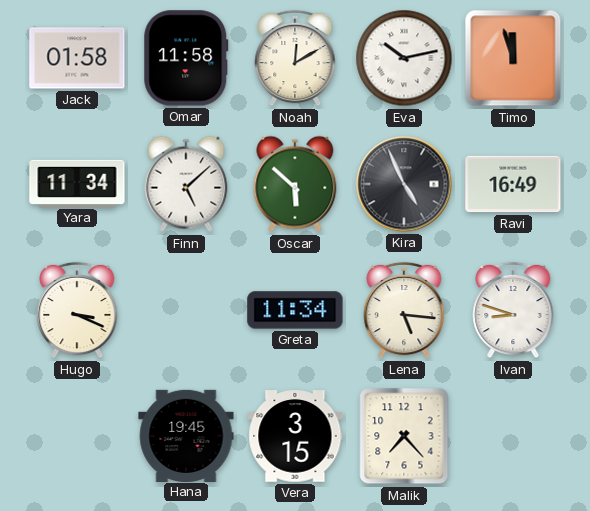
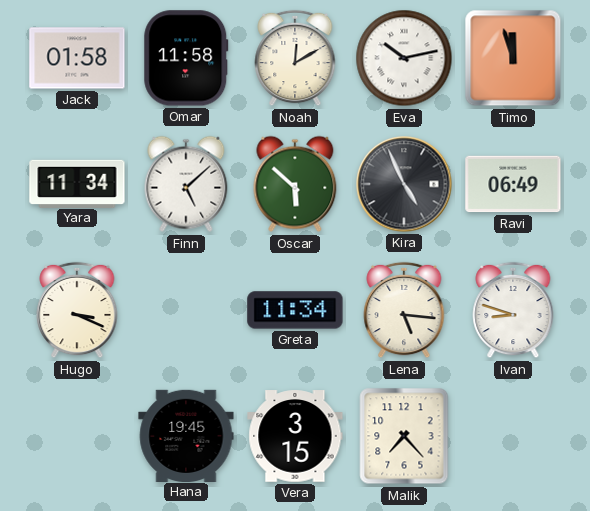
Ravi: 16:49 -> 06:49 (513, 184)
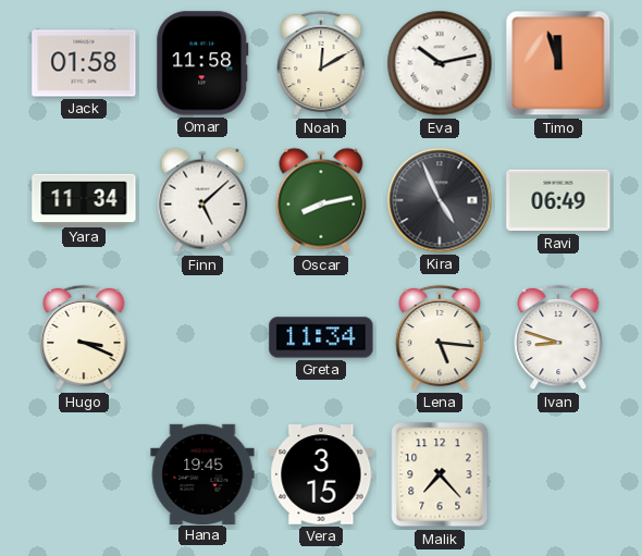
Oscar: 5:52 -> 8:13 (321, 200)
